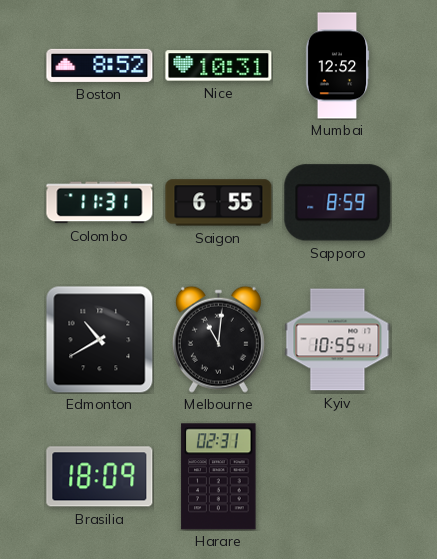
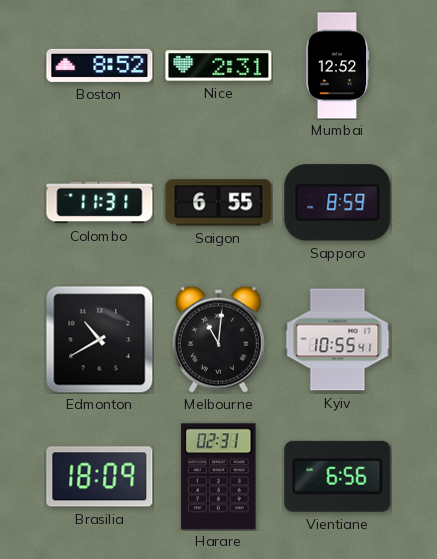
Nice: 10:31 -> 2:31 (219, 66)
Vientiane: none -> 6:56 (338, 476)
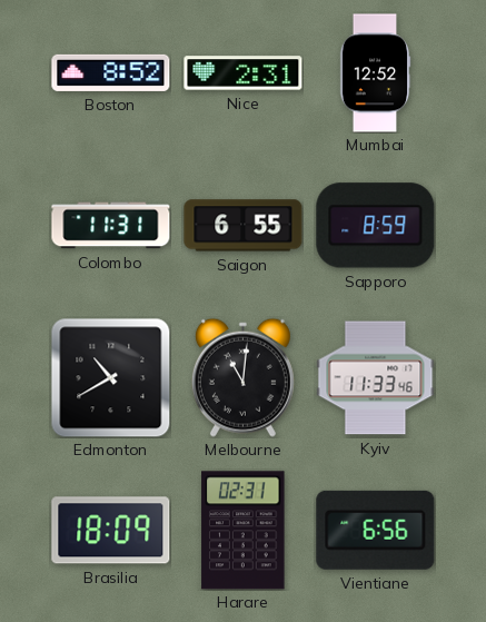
Kyiv: 10:55 -> 11:33 (376, 378)
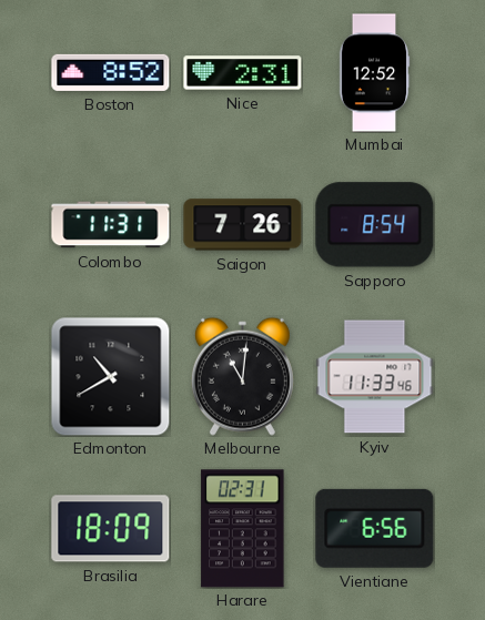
Saigon: 6:55 -> 7:26 (243, 225)
Sapporo: 8:59 -> 8:54 (375, 225)
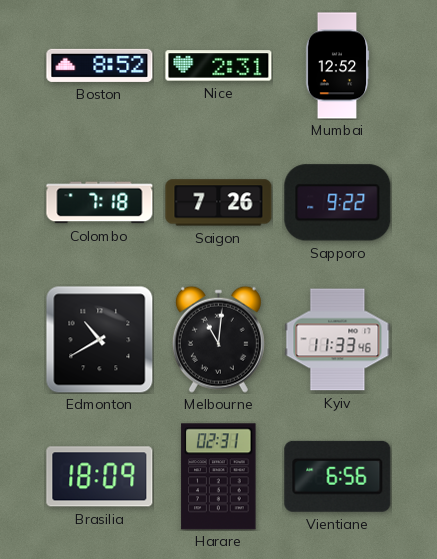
Colombo: 11:31 -> 7:18 (100, 203)
Sapporo: 8:54 -> 9:22 (338, 203)
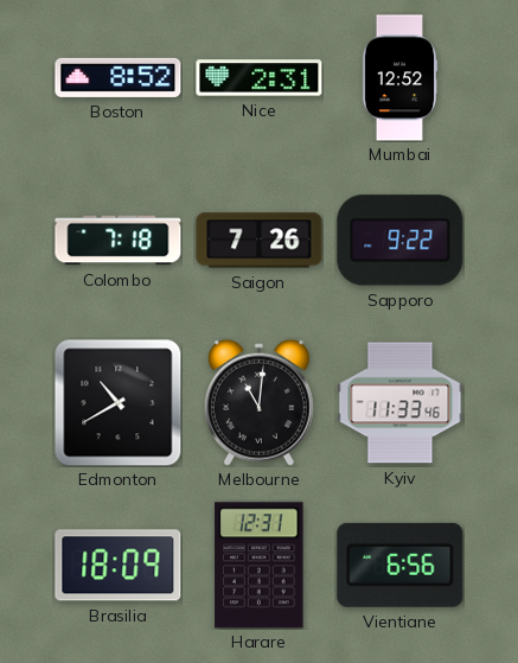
Harare: 02:31 -> 12:31 (260, 566)
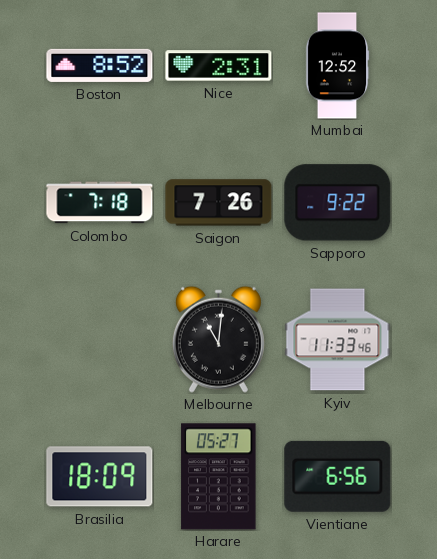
Edmonton: 10:40 -> none (117, 402)
Harare: 12:31 -> 05:27 (219, 477)
